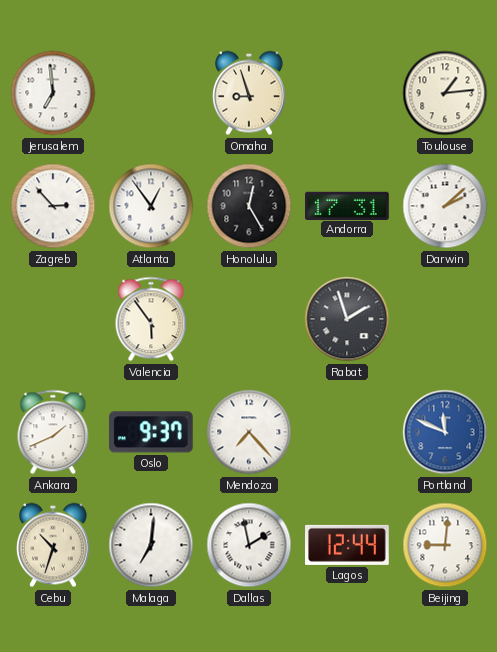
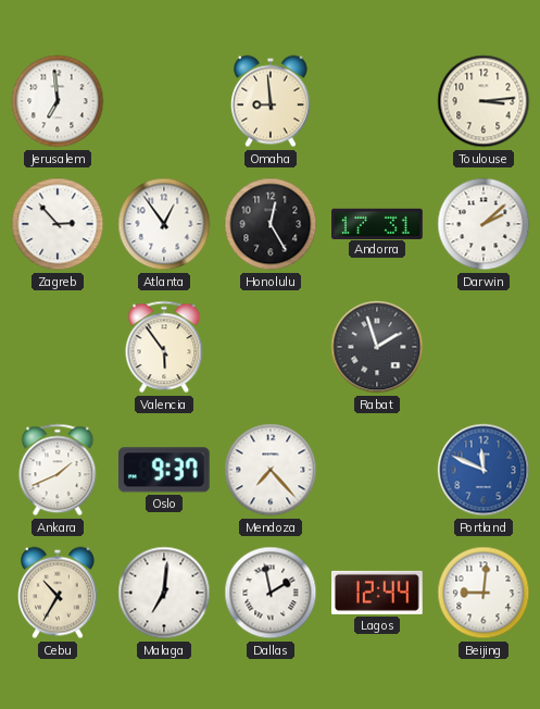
Omaha: 8:57 -> 8:59 (272, 101)
Toulouse: 1:14 -> 3:14 (484, 101)
Cebu: 10:33 -> 10:35 (59, 593)
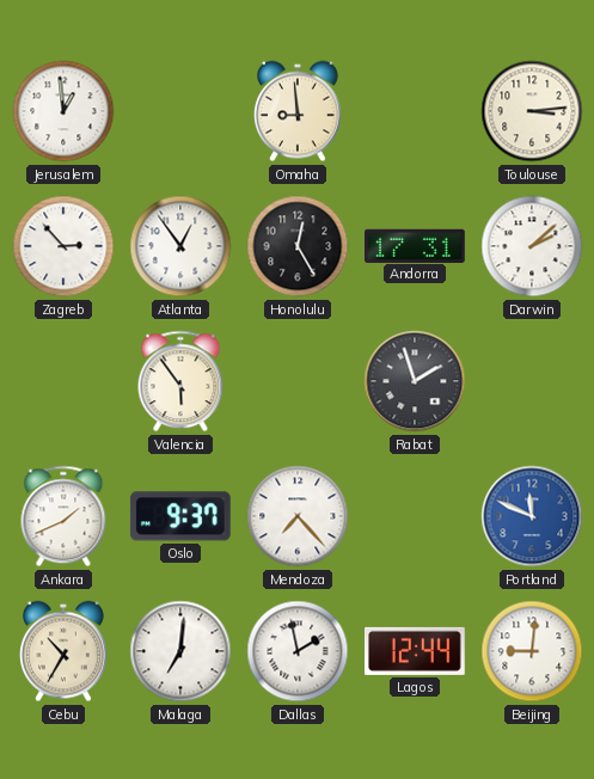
Jerusalem: 6:59 -> 12:59 (63, 111)
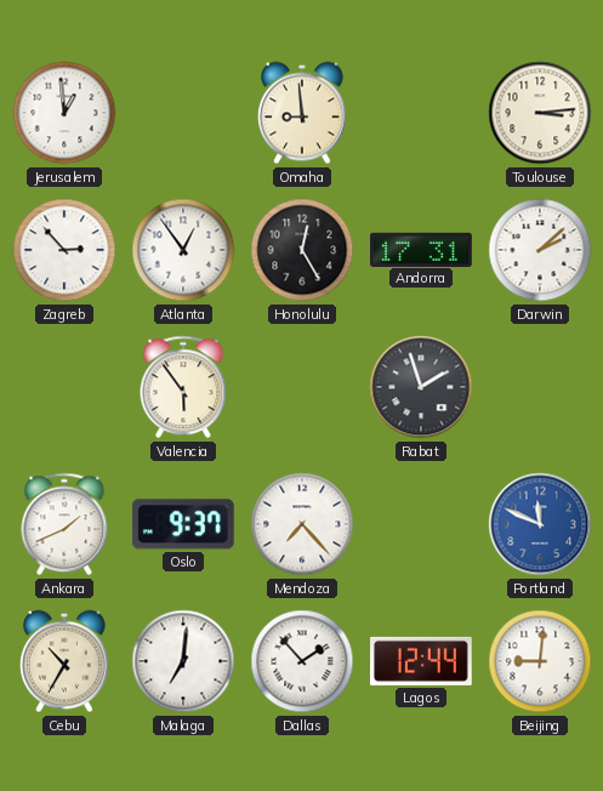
Dallas: 1:58 -> 1:53 (302, 661)
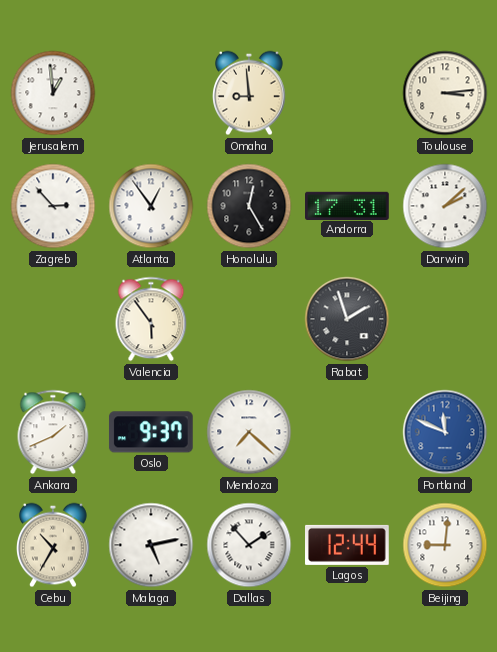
Mendoza: 7:23 -> 7:22 (249, 432)
Malaga: 7:01 -> 5:13 (151, 545)
